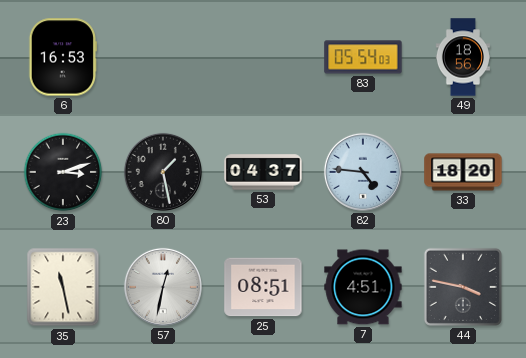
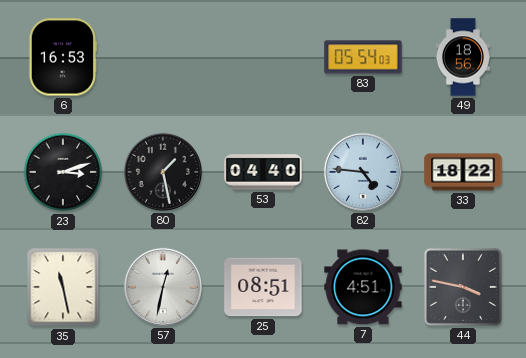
53: 04:37 -> 04:40 (263, 172)
33: 18:20 -> 18:22 (463, 172)
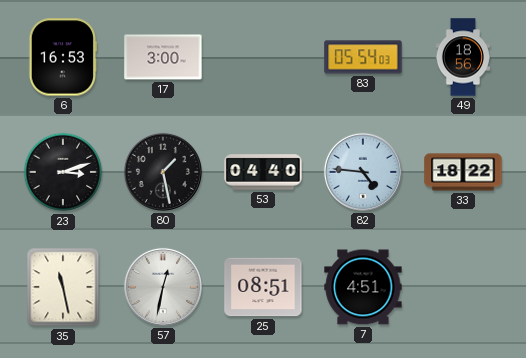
17: none -> 3:00 (163, 57)
44: 3:47 -> none (463, 287)
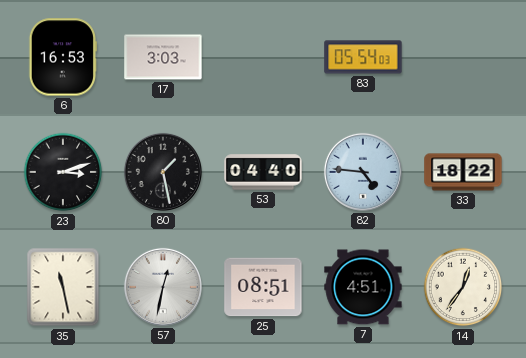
17: 3:00 -> 3:03 (163, 57)
49: 18:56 -> none (463, 57)
14: none -> 12:36 (463, 287)
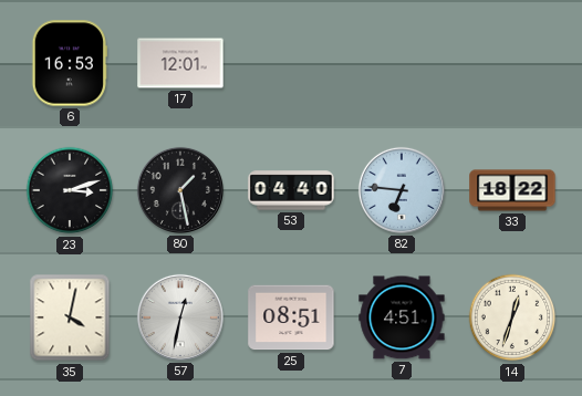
17: 3:03 -> 12:01 (180, 63)
83: 05:54 -> none (363, 57)
82: 4:46 -> 6:46 (402, 190)
35: 11:28 -> 4:02 (70, 317)
14: 12:36 -> 12:33 (512, 317)
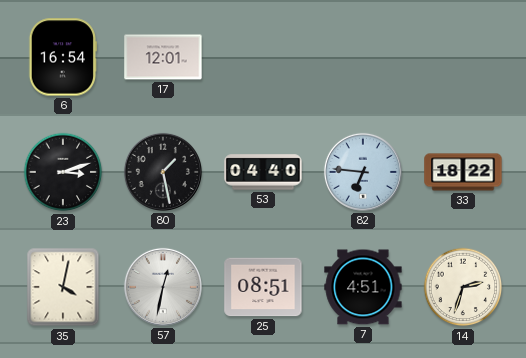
6: 16:53 -> 16:54 (62, 57)
14: 12:33 -> 2:33 (463, 287)
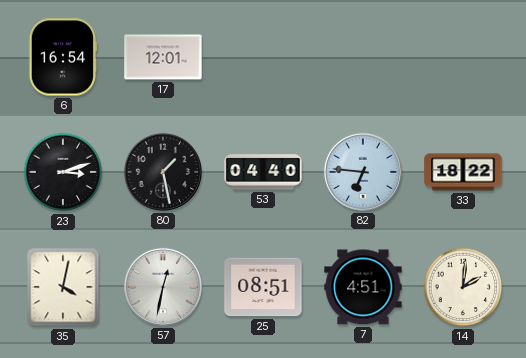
14: 2:33 -> 2:01 (463, 287)
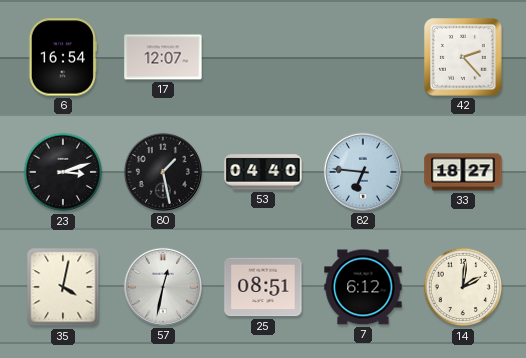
17: 12:01 -> 12:07 (163, 57)
42: none -> 2:23 (464, 58)
33: 18:22 -> 18:27 (463, 172)
7: 4:51 -> 6:12 (363, 287)
